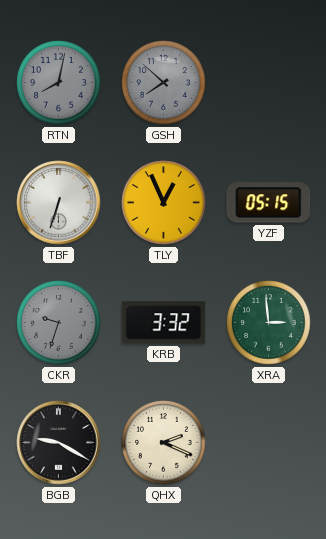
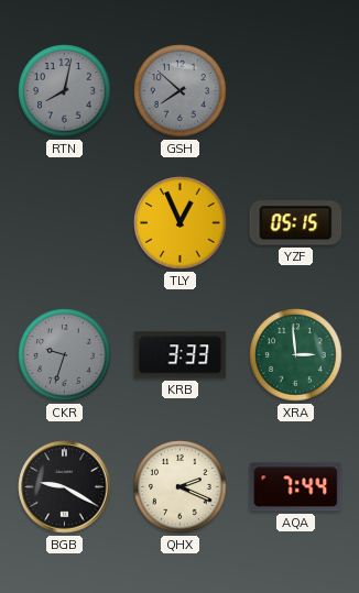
TBF: 6:33 -> none (59, 203)
KRB: 3:32 -> 3:33 (181, 355)
AQA: none -> 7:44 (296, 487)
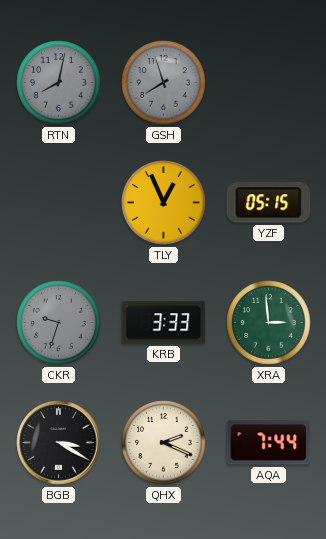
GSH: 7:52 -> 7:57 (164, 83)
BGB: 9:20 -> 3:20 (59, 443)
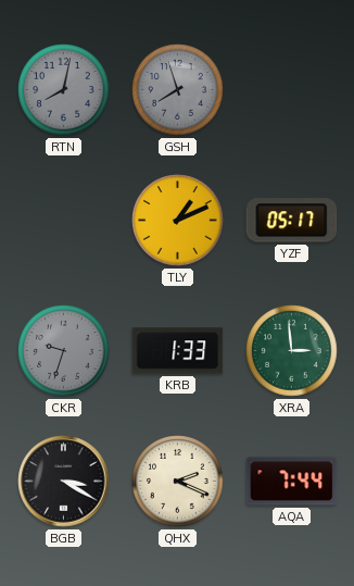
TLY: 12:56 -> 1:11 (178, 221)
YZF: 05:15 -> 05:17 (292, 221)
KRB: 3:33 -> 1:33 (178, 351)
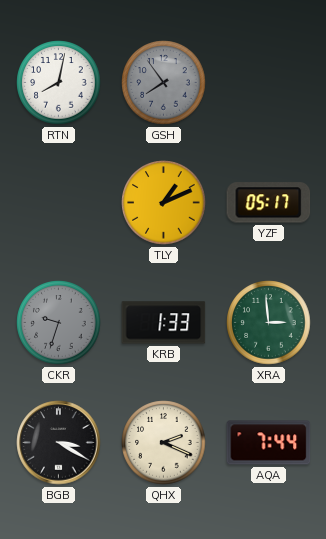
RTN dial: grey -> white (59, 83)
GSH: 7:57 -> 7:54 (164, 83)
